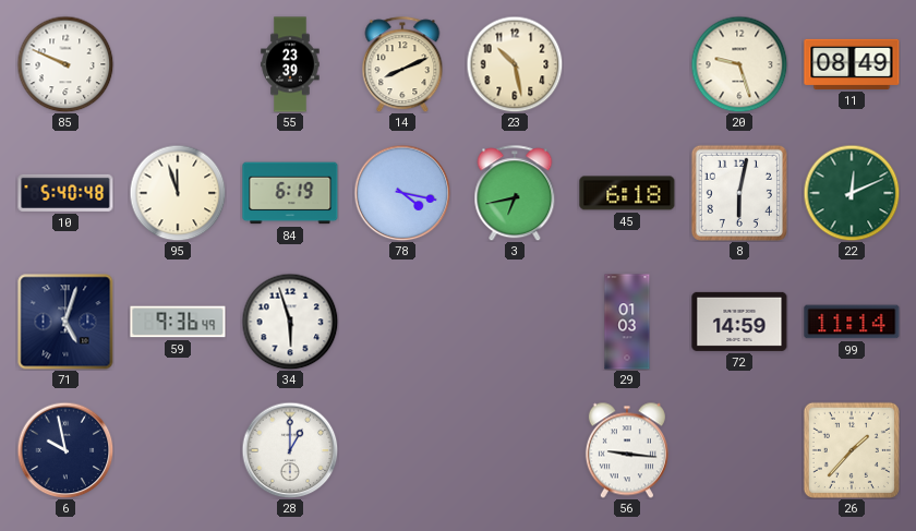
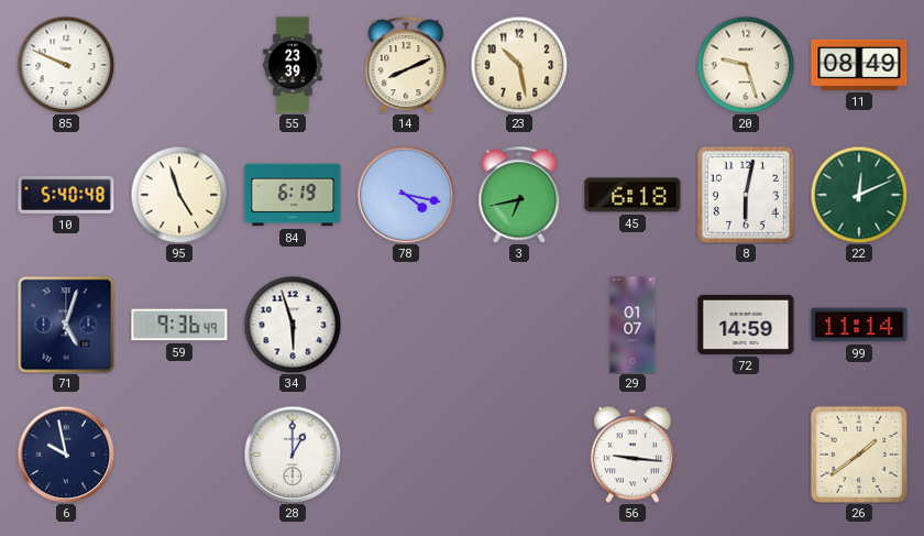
95: 11:57 -> 4:57 (179, 195)
29: 01:03 -> 01:07 (632, 325)
26: 1:37 -> 1:39 (859, 455)
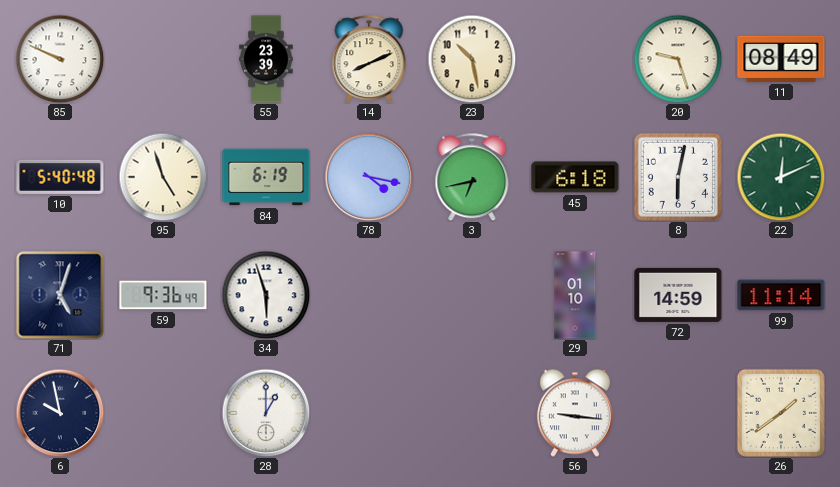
29: 01:07 -> 01:10 (575, 295)
